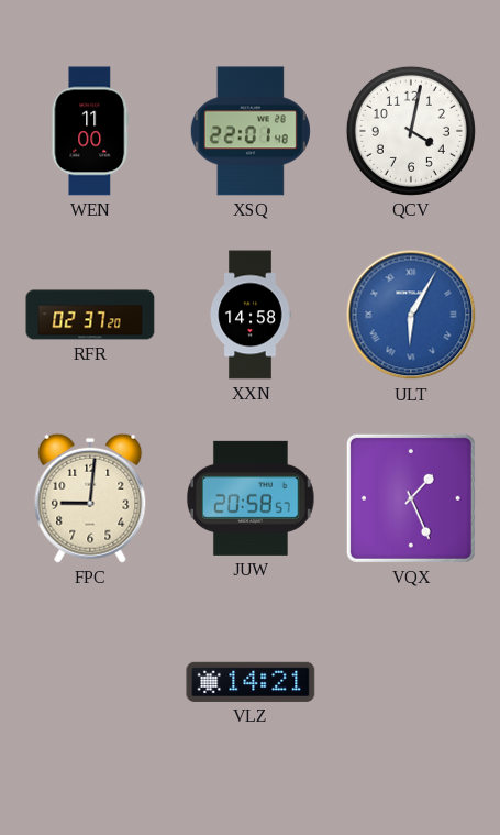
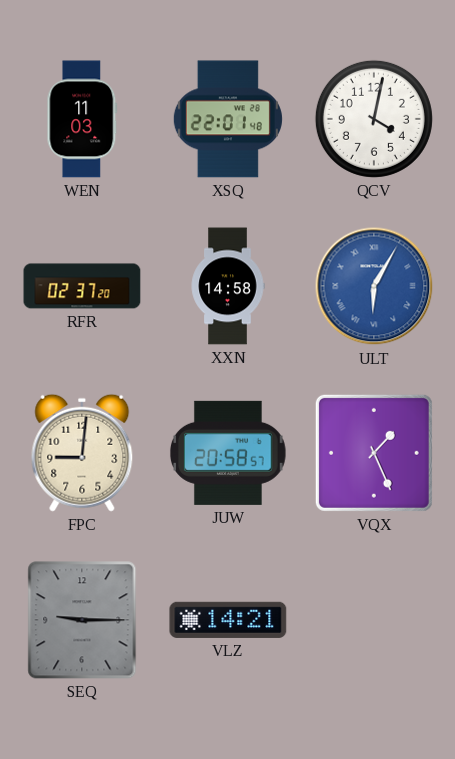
WEN: 11:00 -> 11:03 (82, 119)
SEQ: none -> 9:15 (82, 620)
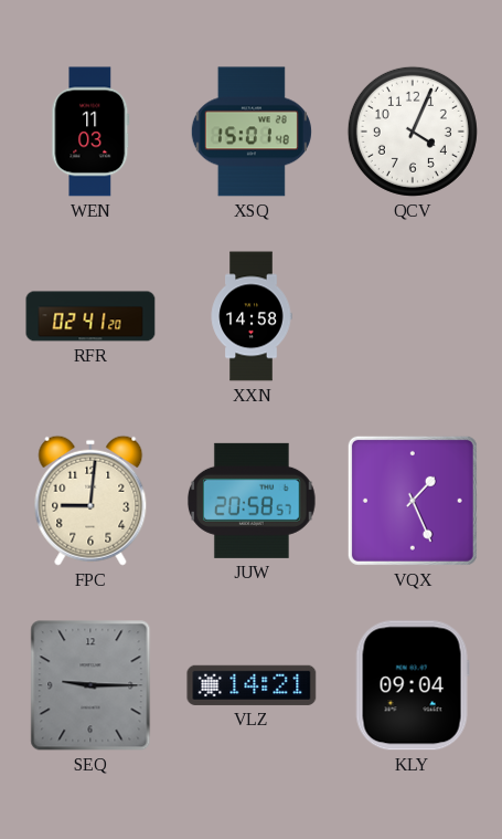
XSQ: 22:01 -> 15:01 (252, 132)
QCV: 4:02 -> 4:04 (413, 132)
RFR: 02:37 -> 02:41 (90, 316)
ULT: 6:05 -> none (374, 286)
KLY: none -> 09:04 (413, 685)
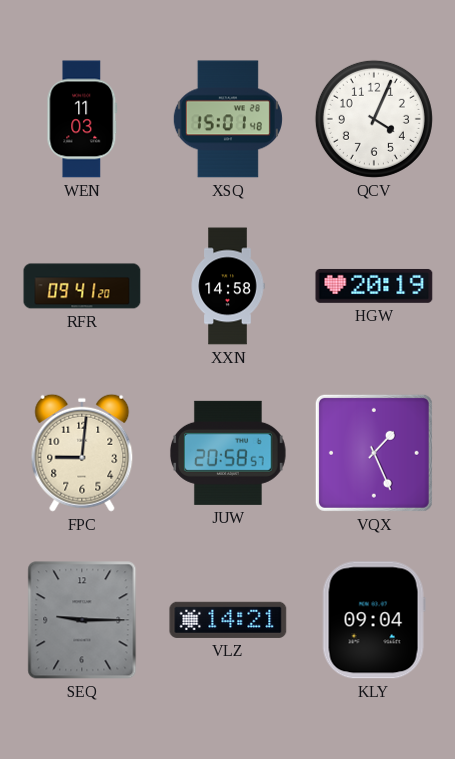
RFR: 02:41 -> 09:41 (82, 286)
HGW: none -> 20:19 (374, 286)
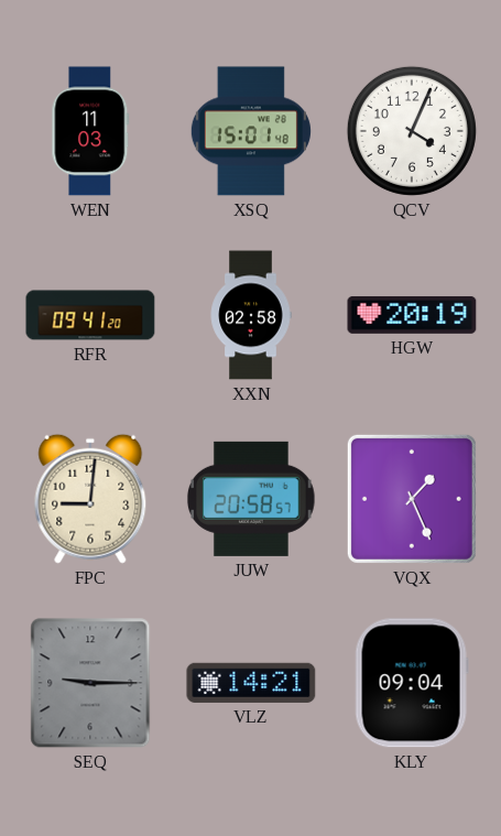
XXN: 14:58 -> 02:58 (251, 315)
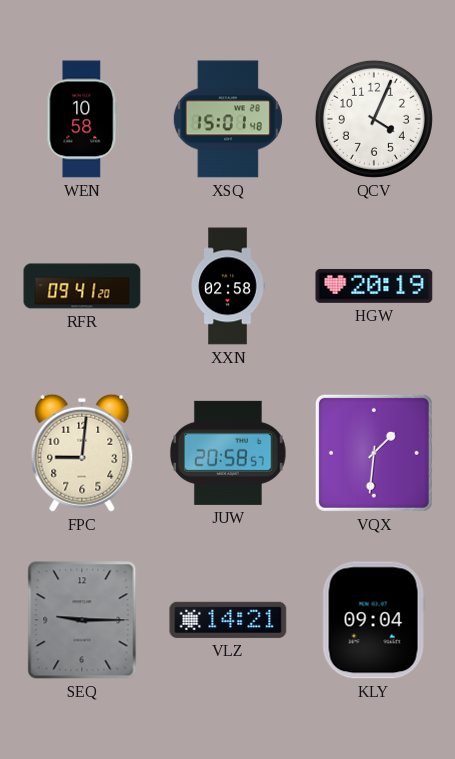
WEN: 11:03 -> 10:58 (82, 119)
VQX: 1:26 -> 1:31 (374, 453)
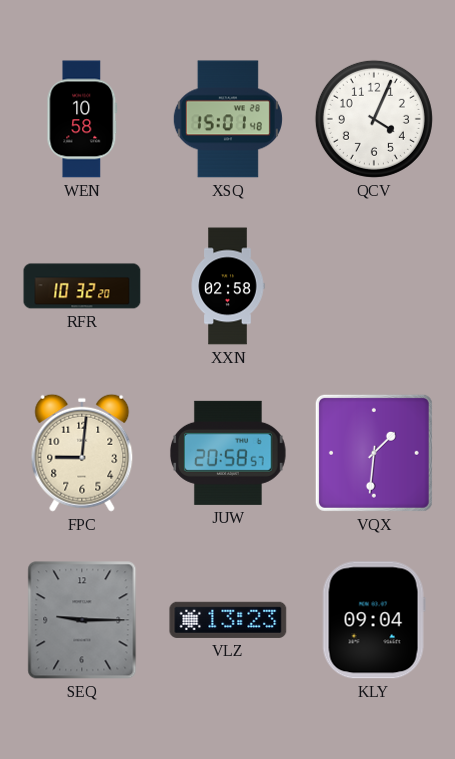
RFR: 09:41 -> 10:32 (82, 286)
HGW: 20:19 -> none (374, 286)
VLZ: 14:21 -> 13:23 (228, 620)
